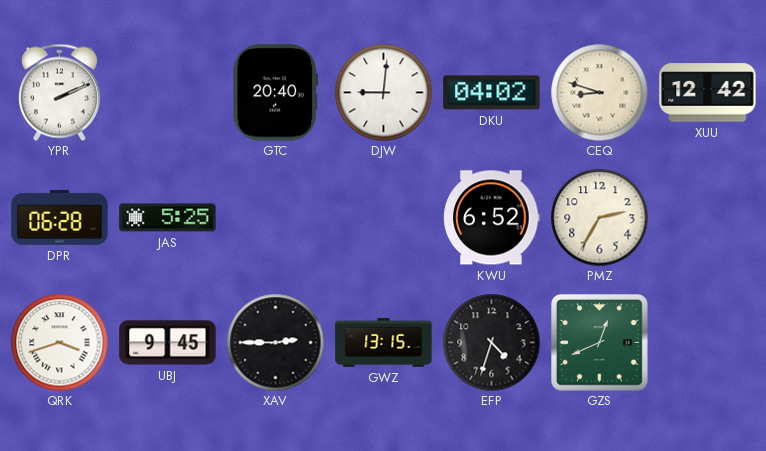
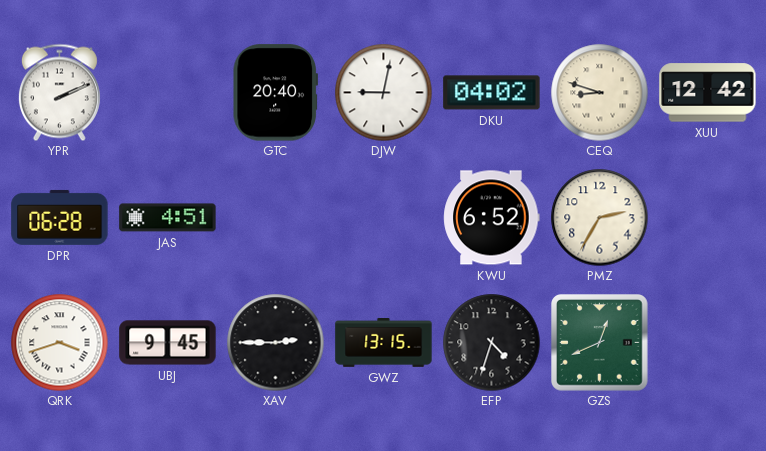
DJW: 9:01 -> 9:02 (383, 92)
JAS: 5:25 -> 4:51 (168, 218)
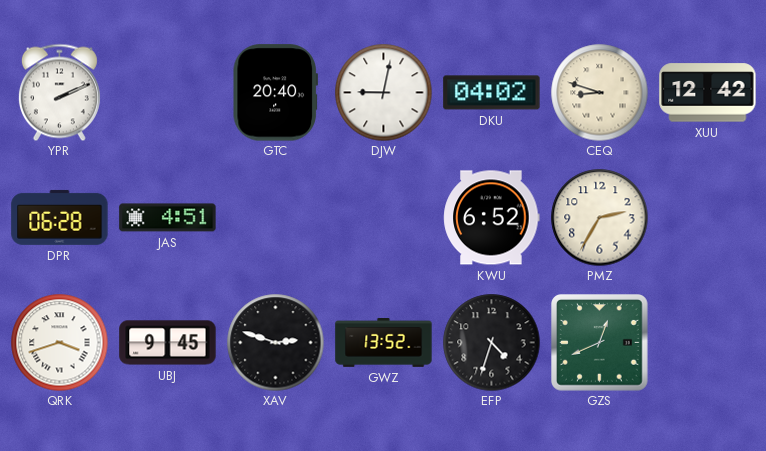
XAV: 2:45 -> 2:48 (275, 342)
GWZ: 13:15 -> 13:52 (384, 343)
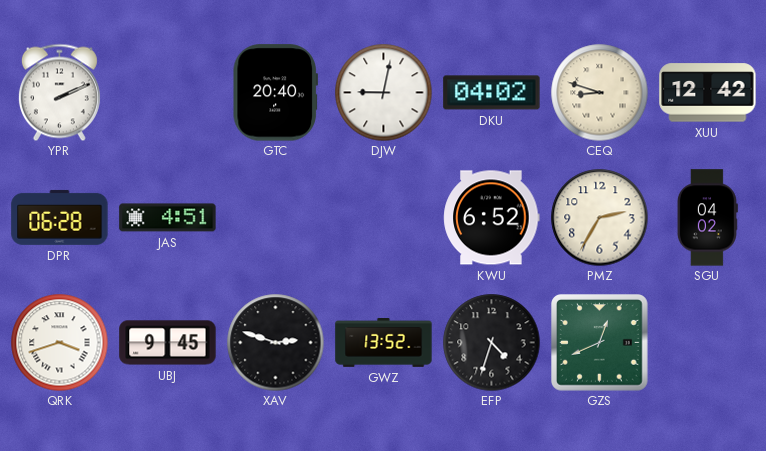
SGU: none -> 04:02 (707, 218)
